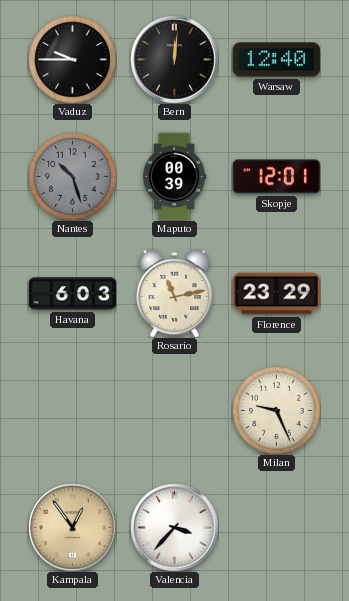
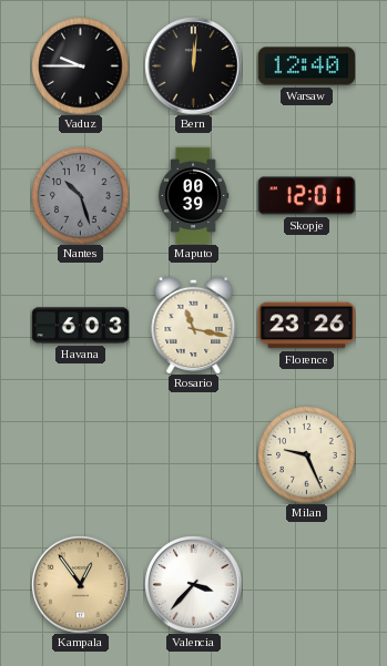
Rosario: 11:13 -> 11:17 (194, 325)
Florence: 23:29 -> 23:26 (306, 326)
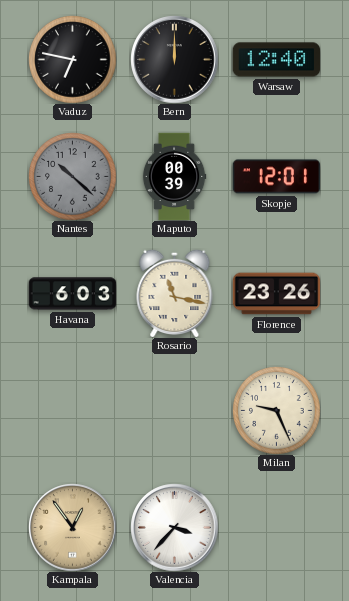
Vaduz: 9:45 -> 6:47 (72, 59)
Bern: 12:01 -> 12:00 (174, 59)
Nantes: 10:27 -> 10:22 (72, 176)
